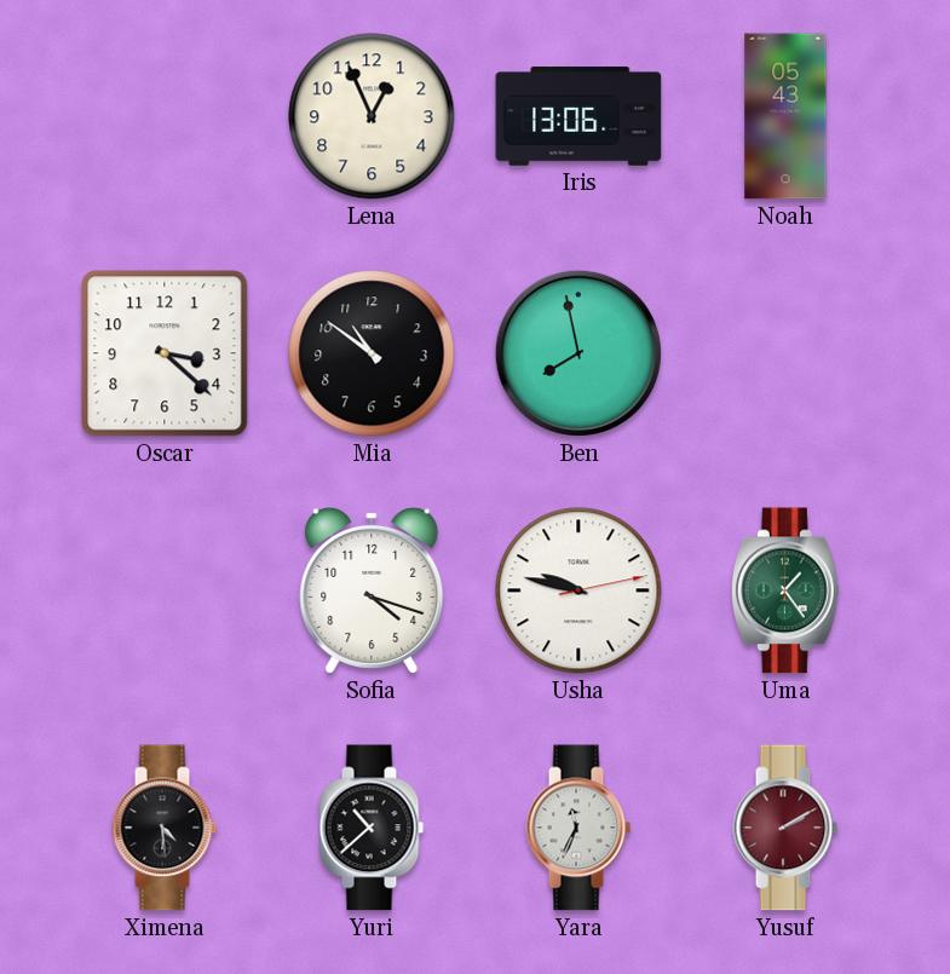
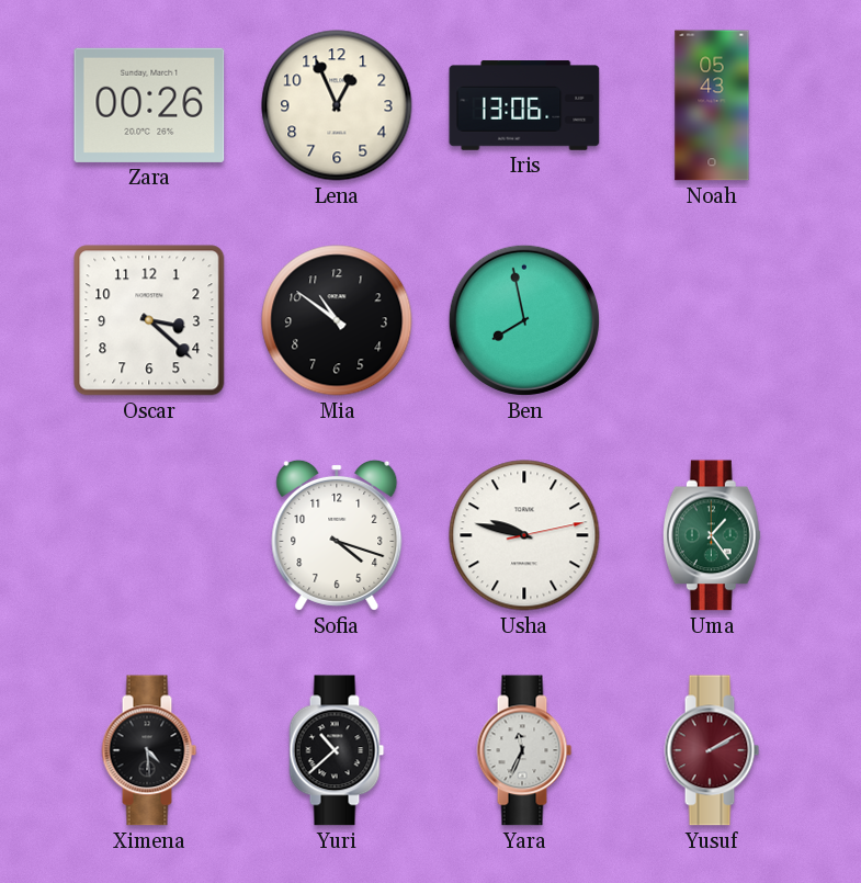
Zara: none -> 00:26 (149, 105)
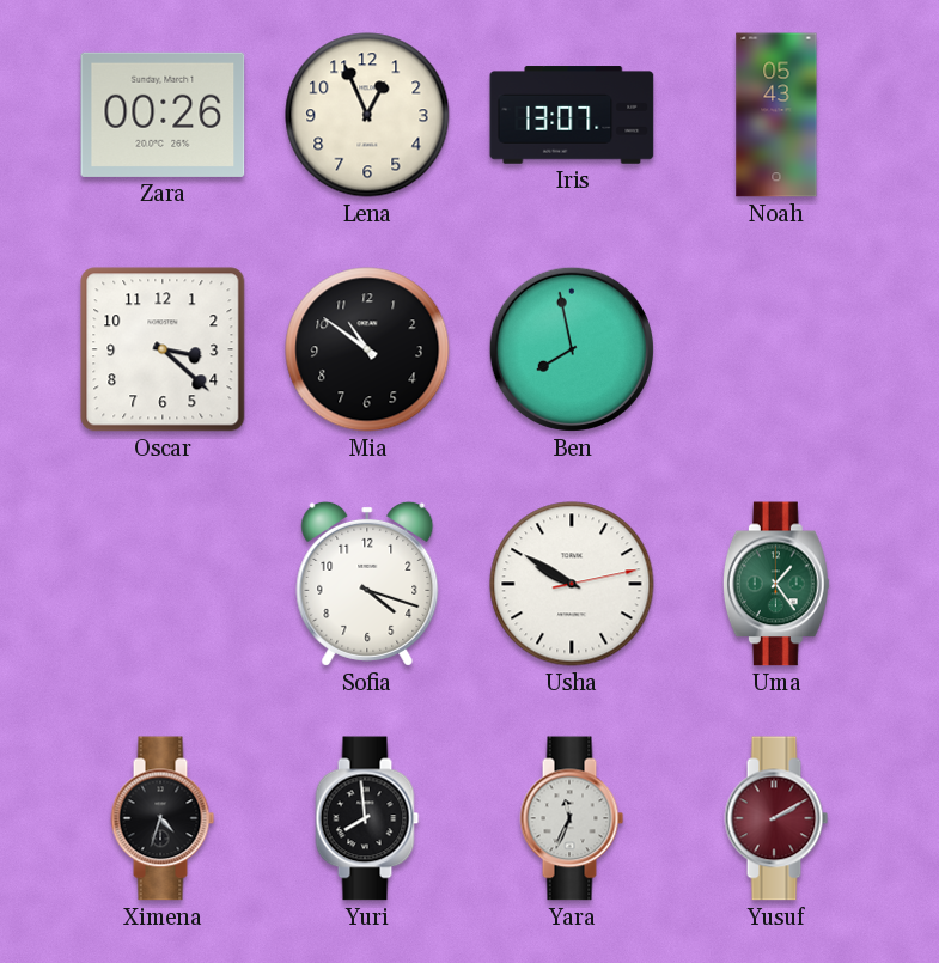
Iris: 13:06 -> 13:07 (572, 115)
Usha: 9:47 -> 9:50 (572, 584)
Ximena: 4:29 -> 4:33 (163, 818)
Yuri: 10:38 -> 7:59 (367, 818)
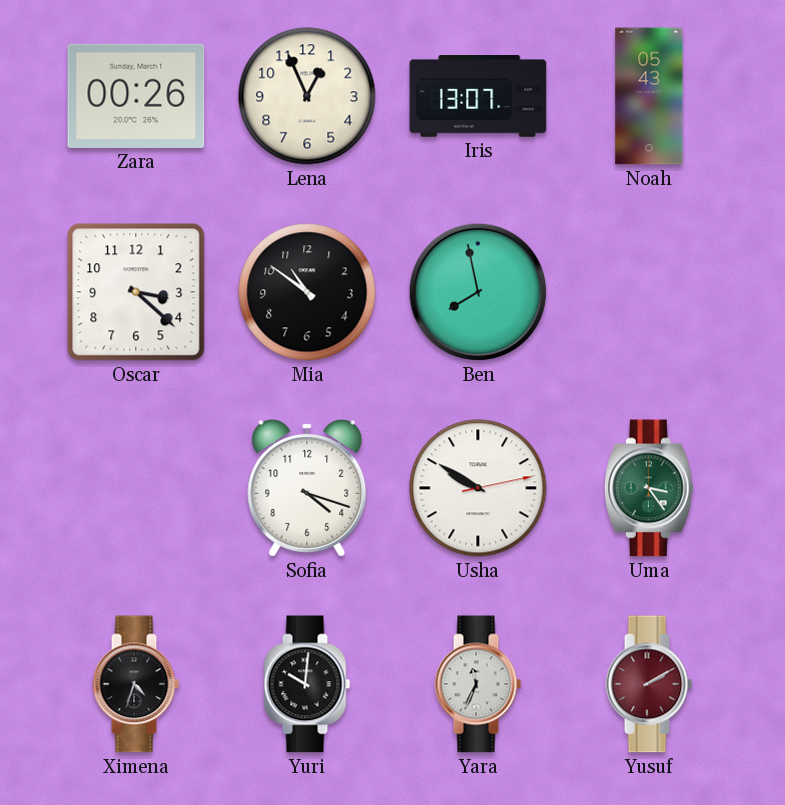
Uma: 1:24 -> 3:24 (649, 488)
Yuri: 7:59 -> 10:01 (307, 684)
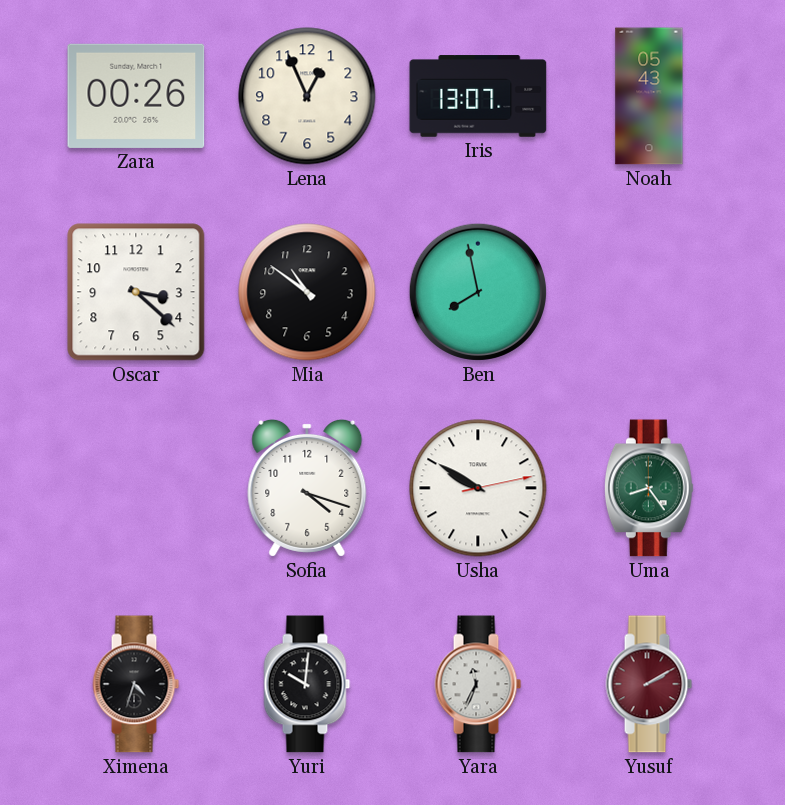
Uma: 3:24 -> 8:24 (649, 488)
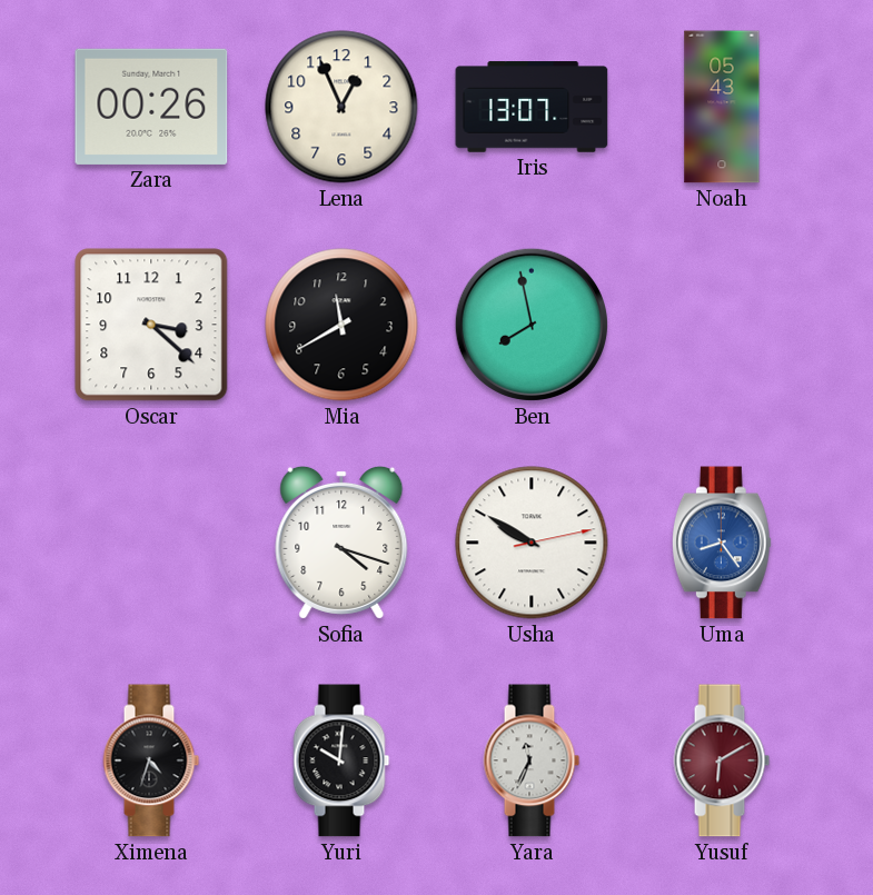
Mia: 10:51 -> 11:40 (341, 325)
Uma dial: green -> blue (722, 543)
Yusuf: 2:10 -> 6:10 (722, 760)
